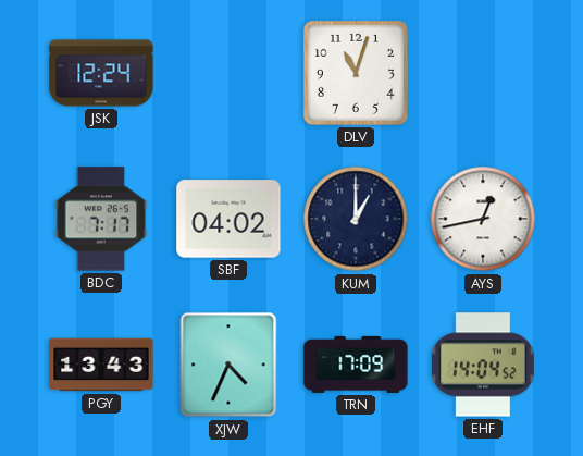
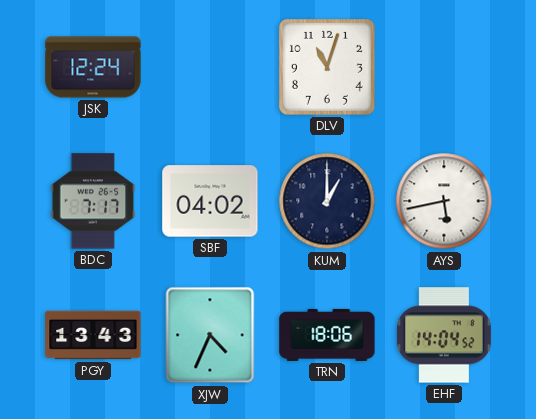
AYS: 12:43 -> 5:43 (444, 201)
TRN: 17:09 -> 18:06 (327, 335)
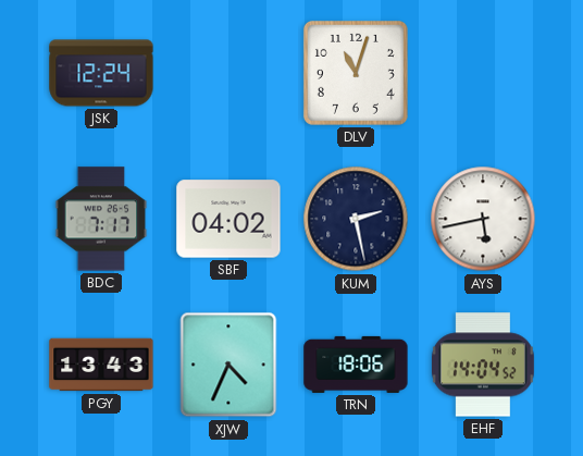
KUM: 1:00 -> 2:28 (356, 219)
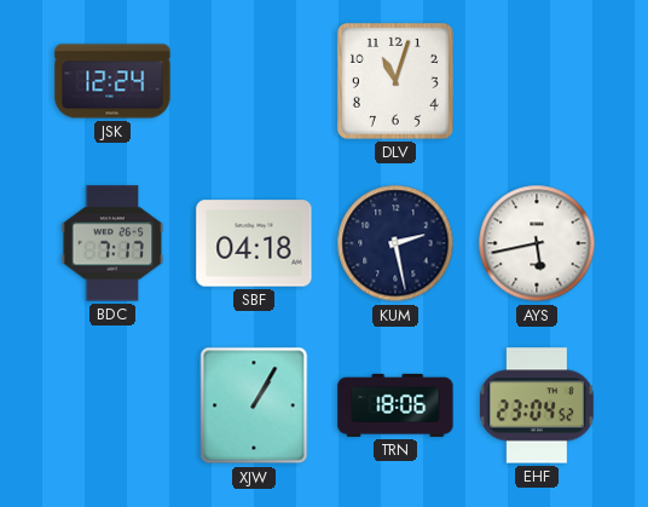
SBF: 04:02 -> 04:18 (254, 243)
PGY: 13:43 -> none (101, 365)
XJW: 4:34 -> 1:05 (254, 405)
EHF: 14:04 -> 23:04 (537, 405)
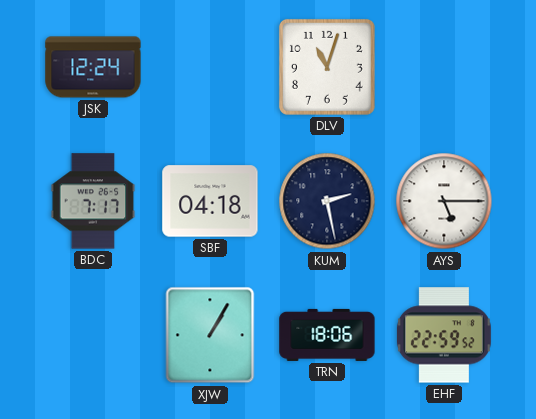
AYS: 5:43 -> 5:15 (444, 201)
EHF: 23:04 -> 22:59 (444, 335)
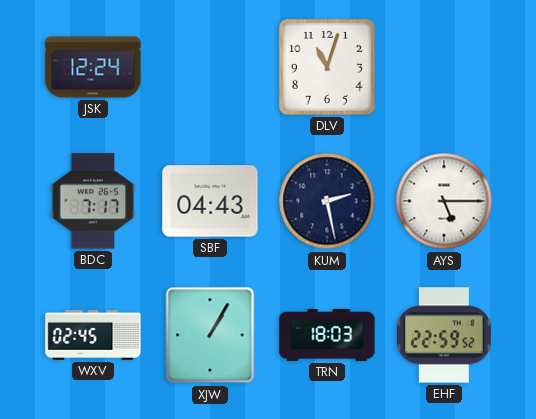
SBF: 04:18 -> 04:43 (210, 201)
WXV: none -> 02:45 (93, 335)
TRN: 18:06 -> 18:03 (327, 335)
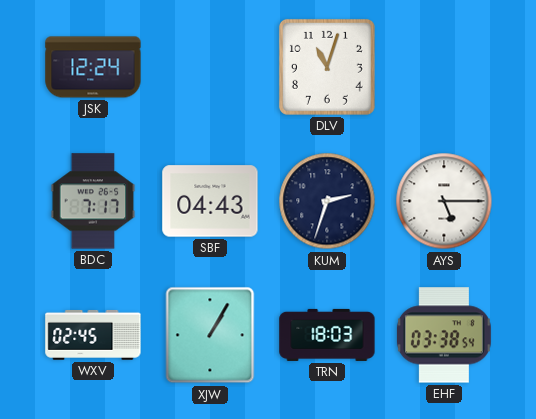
KUM: 2:28 -> 2:33 (327, 201)
EHF: 22:59 -> 03:38 (444, 335)
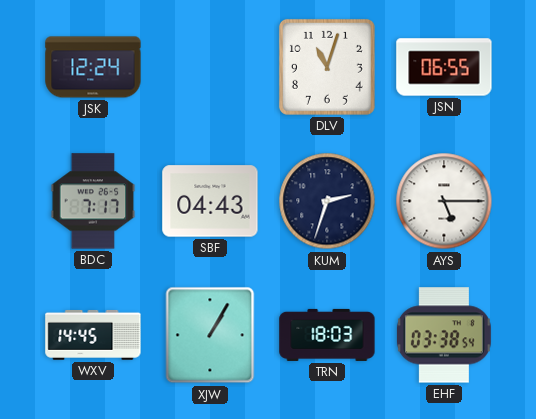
JSN: none -> 06:55 (444, 67)
WXV: 02:45 -> 14:45 (93, 335)
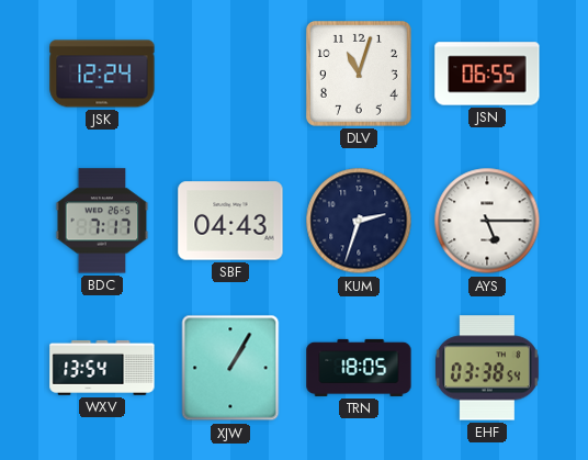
WXV: 14:45 -> 13:54 (102, 368)
TRN: 18:03 -> 18:05 (359, 368)
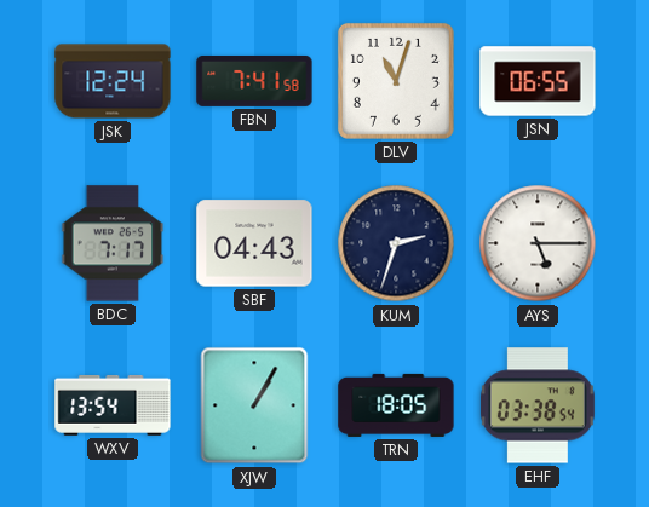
FBN: none -> 7:41 (254, 81)
